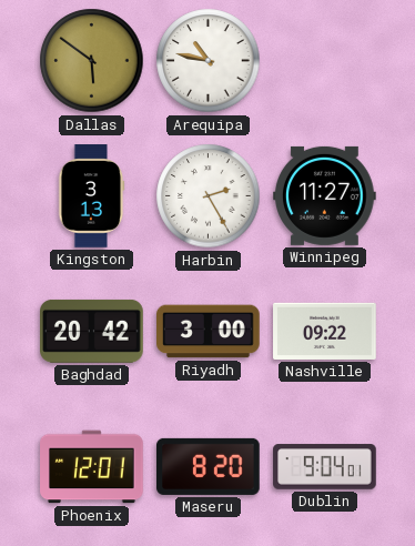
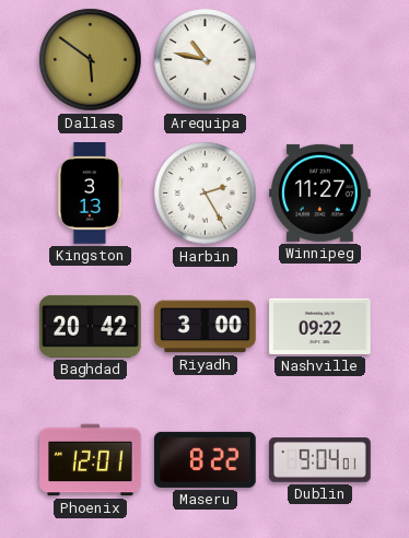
Maseru: 8:20 -> 8:22 (206, 459)
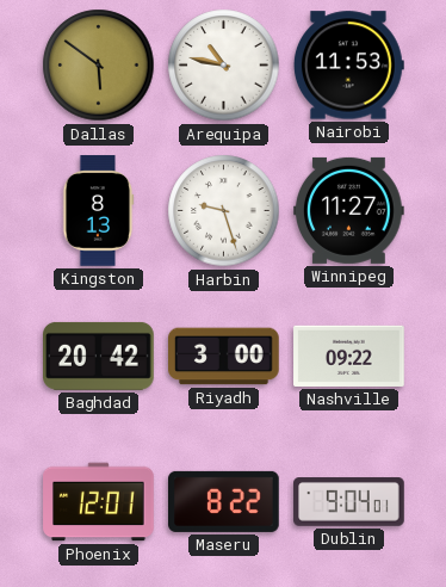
Nairobi: none -> 11:53 (348, 66)
Kingston: 3:13 -> 8:13 (99, 211)
Harbin: 2:25 -> 9:27 (224, 211)
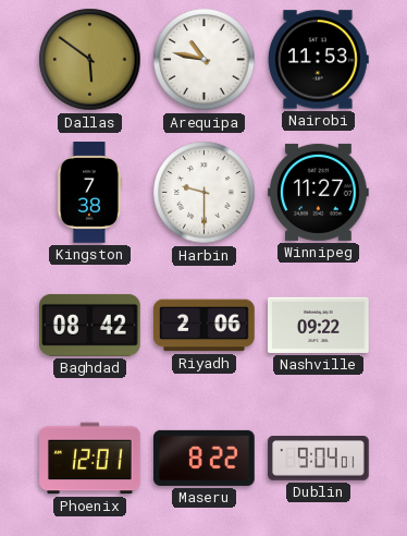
Kingston: 8:13 -> 7:38 (90, 193)
Harbin: 9:27 -> 9:30 (205, 193)
Baghdad: 20:42 -> 08:42 (90, 325)
Riyadh: 3:00 -> 2:06 (205, 326)
